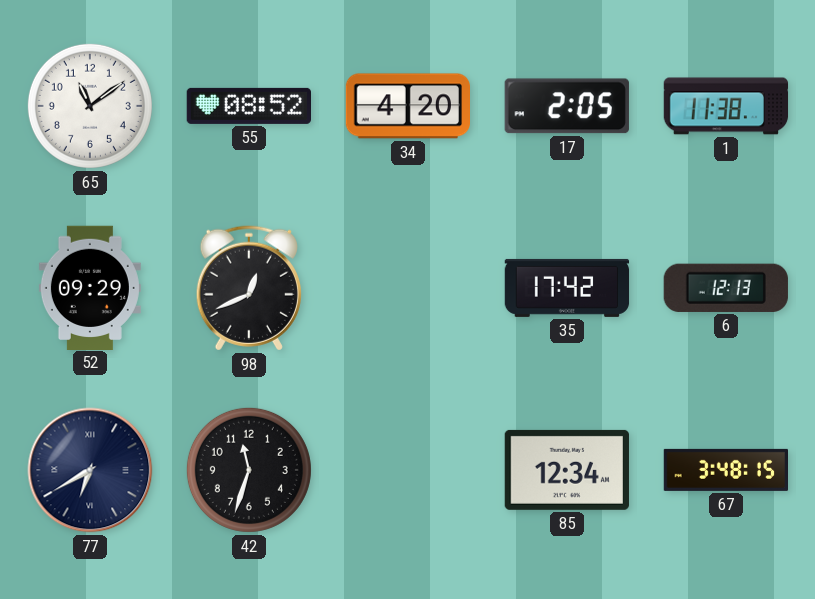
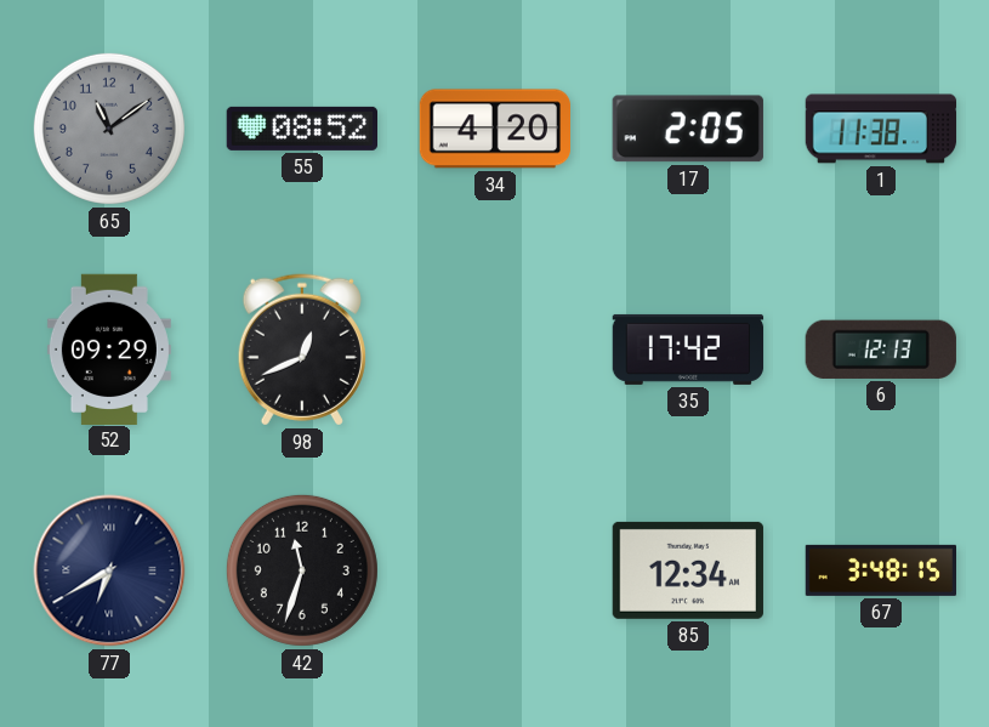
65 dial: white -> grey (109, 129)
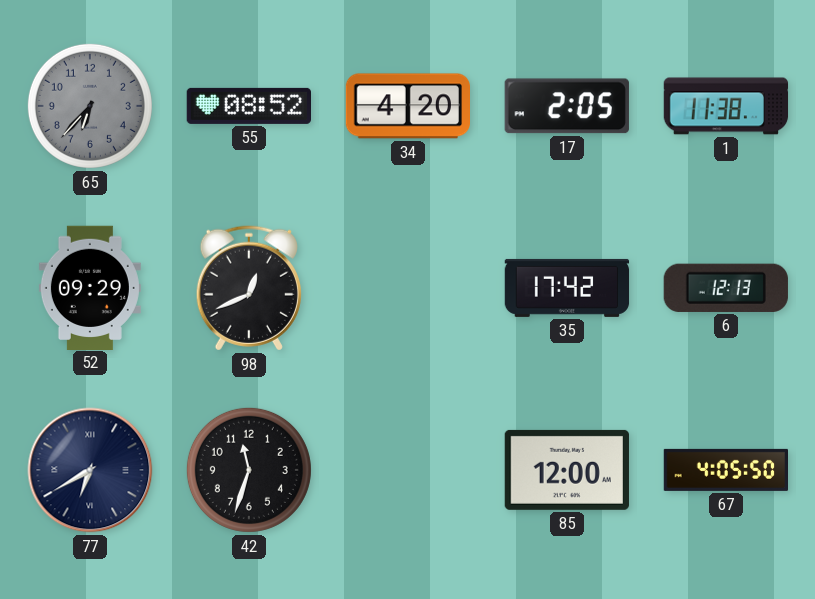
65: 11:09 -> 6:37 (90, 106)
85: 12:34 -> 12:00 (567, 470)
67: 3:48 -> 4:05 (725, 470)
